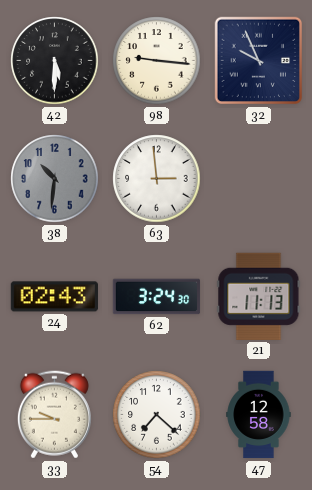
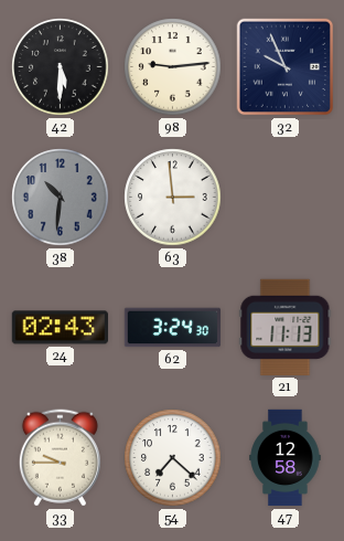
98: 9:16 -> 9:14 (173, 67)
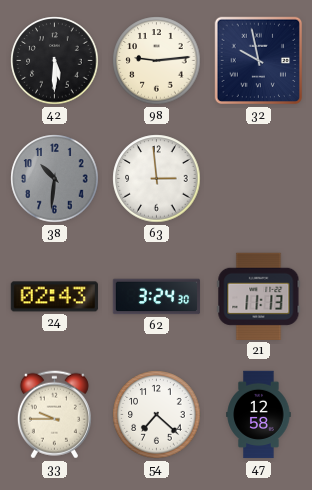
32: 9:56 -> 9:58 (259, 61)
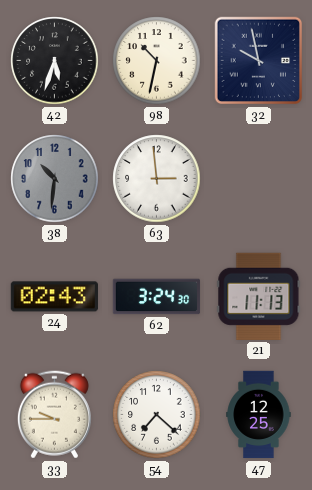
42: 5:30 -> 5:33 (55, 61)
98: 9:14 -> 10:32 (157, 61)
47: 12:58 -> 12:25 (259, 415)
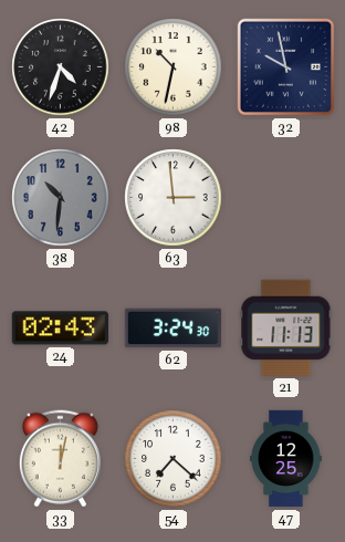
42: 5:33 -> 4:33 (61, 67)
33: 9:45 -> 12:02 (60, 459)
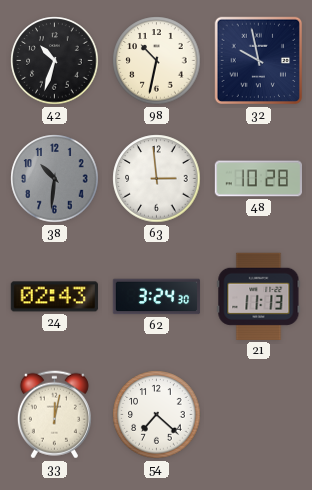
42: 4:33 -> 10:33 (55, 61)
48: none -> 10:28 (259, 179)
47: 12:25 -> none (286, 459)
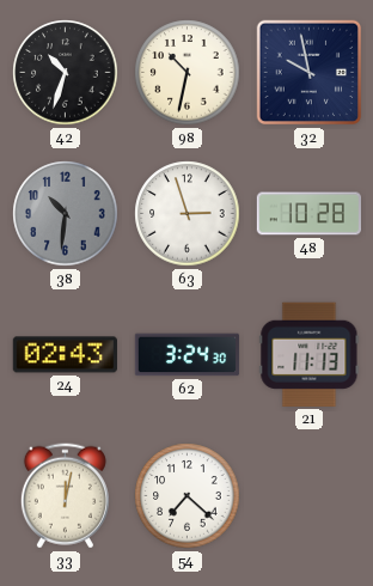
63: 2:59 -> 2:57 (188, 214)
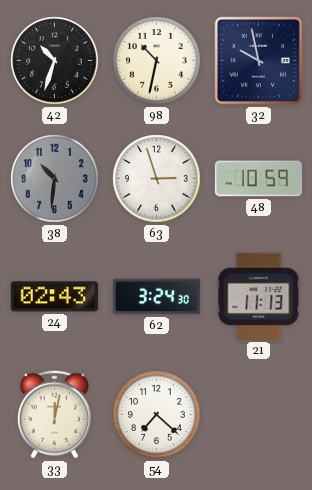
48: 10:28 -> 10:59 (259, 179)
